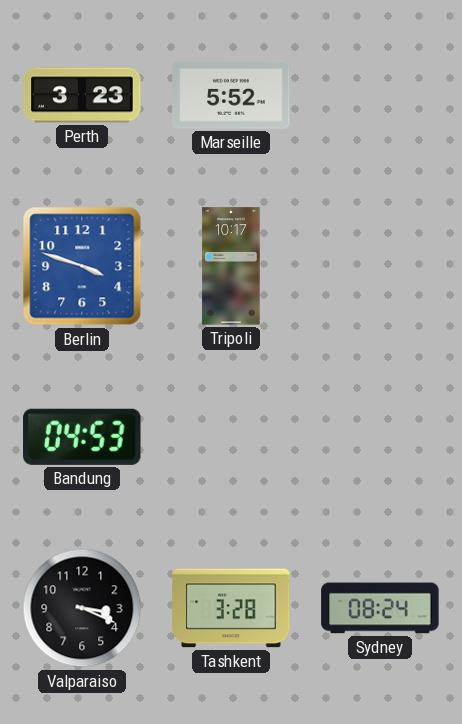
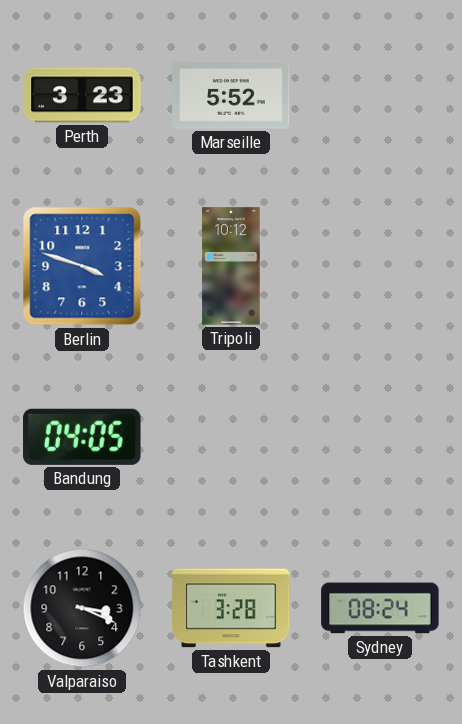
Tripoli: 10:17 -> 10:12 (231, 266)
Bandung: 04:53 -> 04:05 (82, 437)
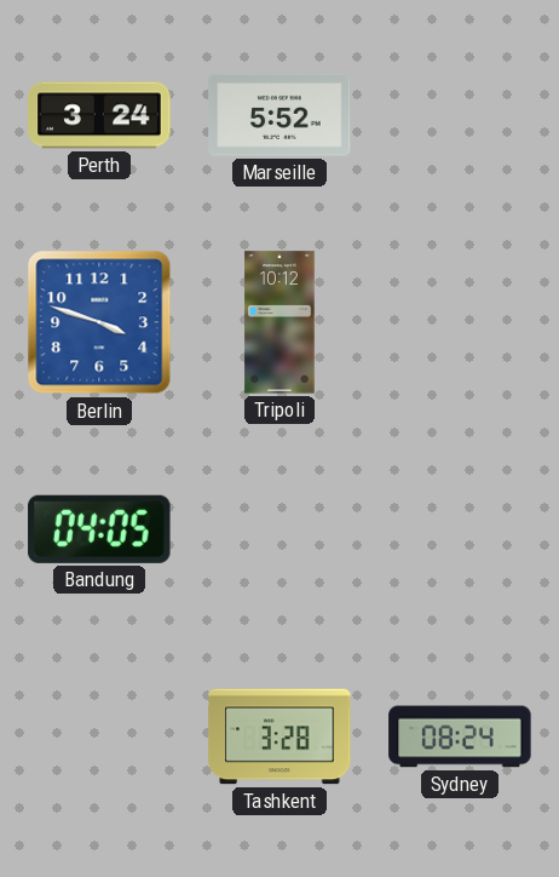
Perth: 3:23 -> 3:24 (99, 115)
Valparaiso: 3:19 -> none (82, 608)
